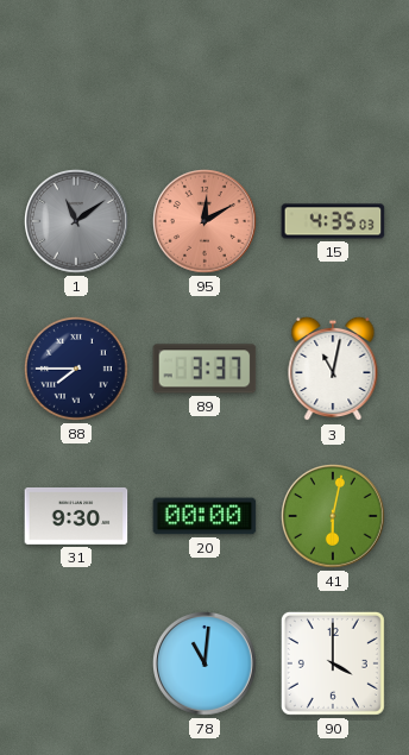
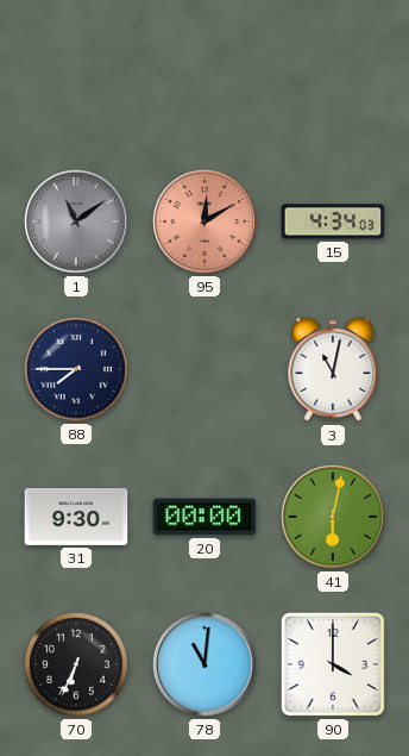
15: 4:35 -> 4:34 (333, 221)
89: 3:37 -> none (204, 369)
70: none -> 6:34 (76, 664)
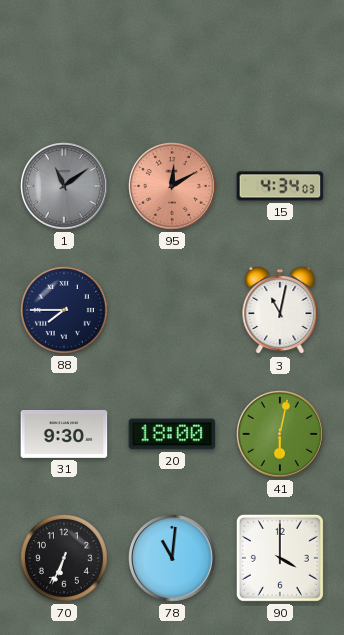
20: 00:00 -> 18:00 (172, 434)
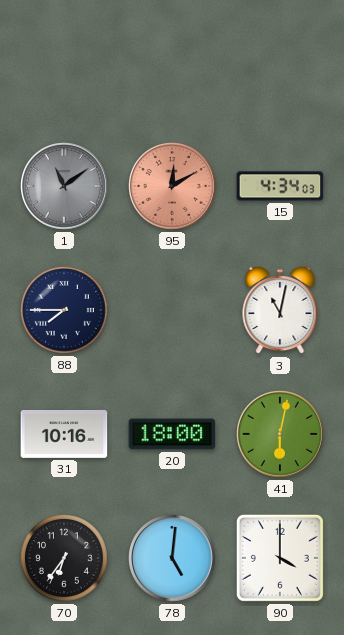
31: 9:30 -> 10:16 (64, 434)
70: 6:34 -> 6:36 (64, 558)
78: 11:01 -> 5:01 (173, 559)
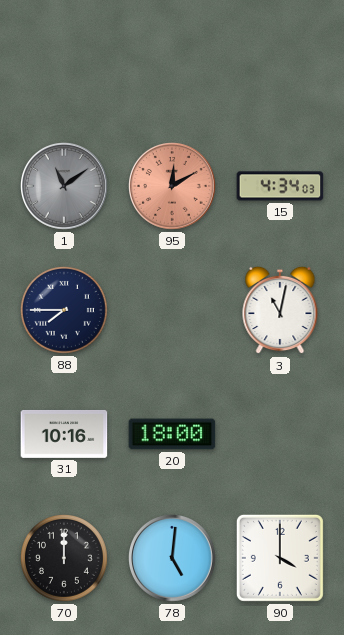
41: 6:02 -> none (281, 435)
70: 6:36 -> 12:00 (64, 558)
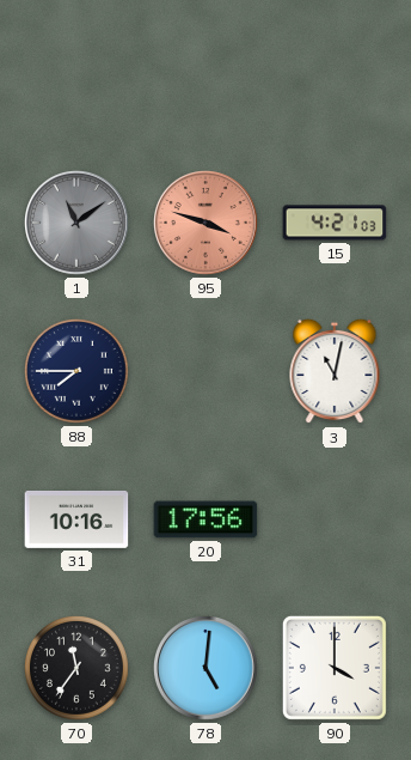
95: 12:10 -> 3:48 (207, 224)
15: 4:34 -> 4:21 (335, 223)
20: 18:00 -> 17:56 (205, 519)
70: 12:00 -> 11:36 (76, 668)
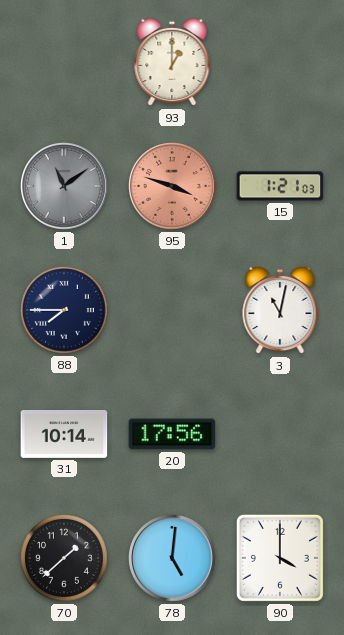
93: none -> 1:00 (172, 62)
15: 4:21 -> 1:21 (280, 186)
31: 10:16 -> 10:14 (64, 434)
70: 11:36 -> 1:38 (64, 558)
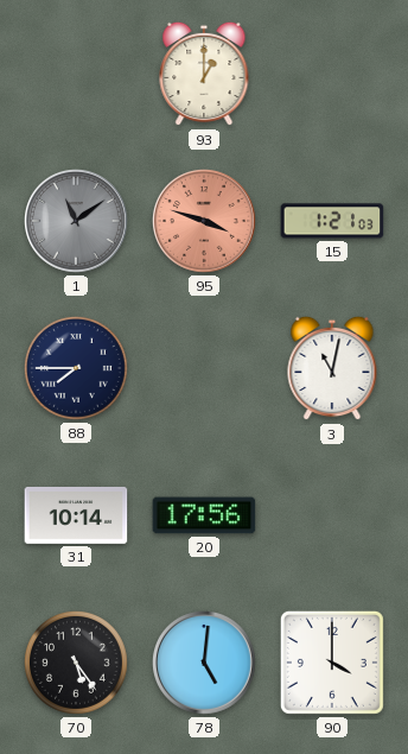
70: 1:38 -> 5:24 (76, 663)
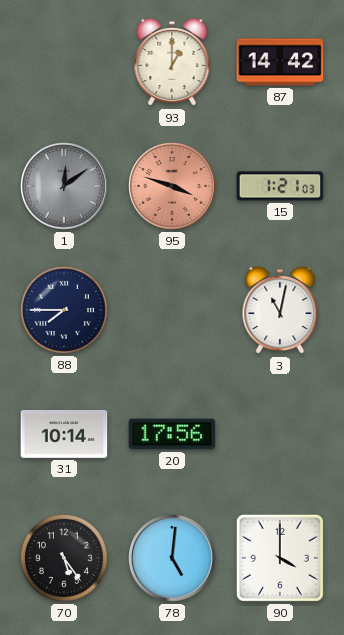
87: none -> 14:42 (280, 62)
1: 11:09 -> 12:09 (65, 187)
